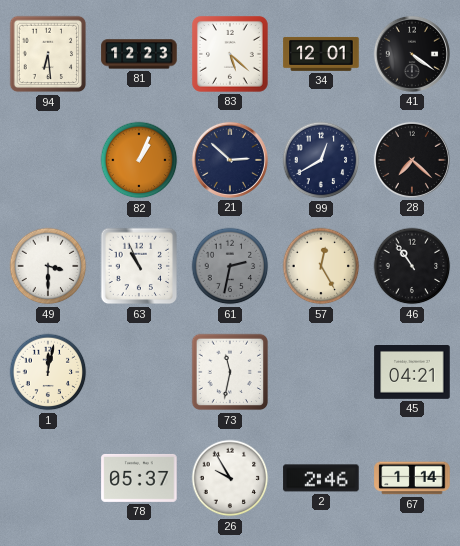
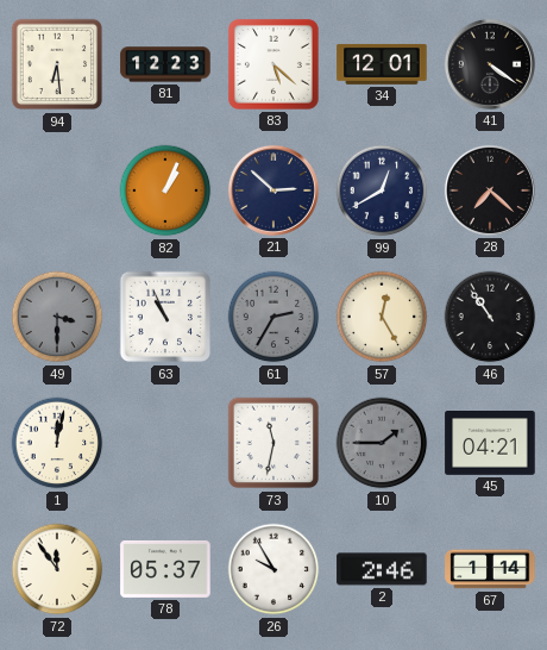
49 dial: white -> grey (57, 317)
61: 2:32 -> 2:35 (273, 317)
10: none -> 1:45 (382, 443)
72: none -> 11:54 (57, 569)
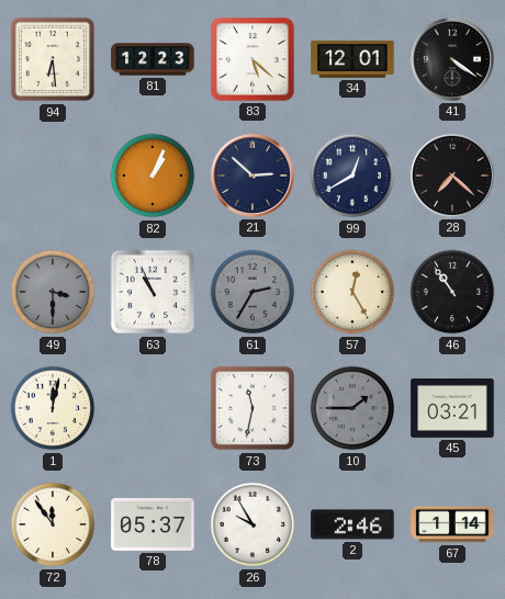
45: 04:21 -> 03:21 (452, 409)
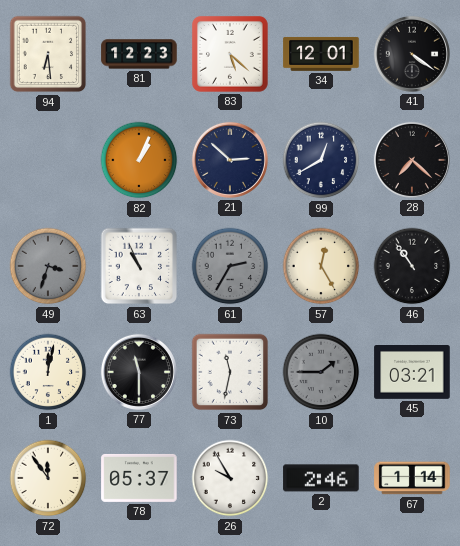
49: 3:30 -> 3:33 (48, 266)
77: none -> 11:30 (139, 372)
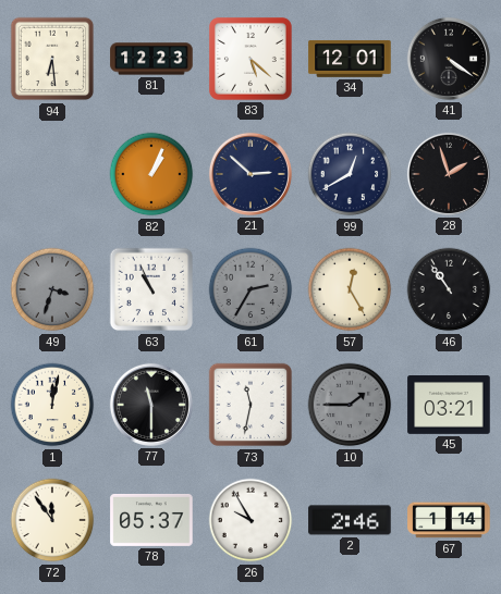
28: 7:22 -> 1:57 (449, 174)
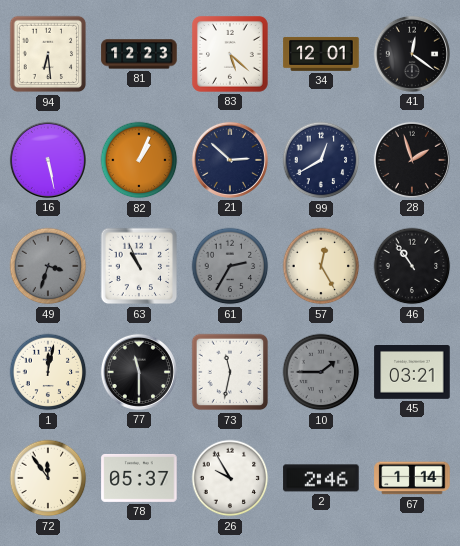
41: 4:21 -> 12:21 (412, 54)
16: none -> 5:28 (48, 160)
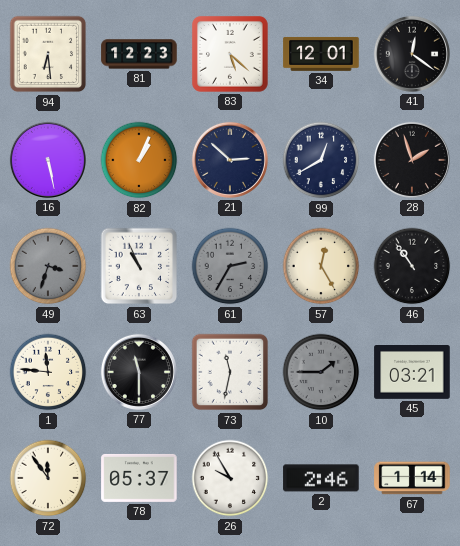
1: 12:02 -> 11:46 (48, 372)
